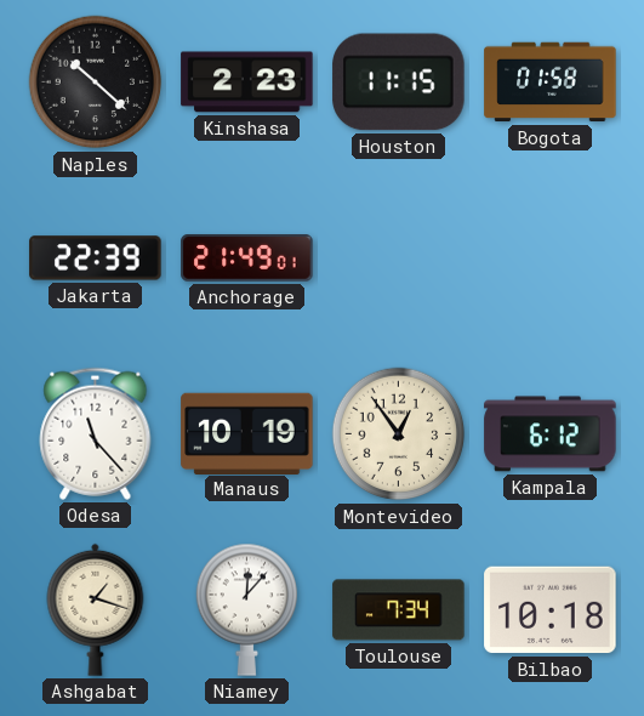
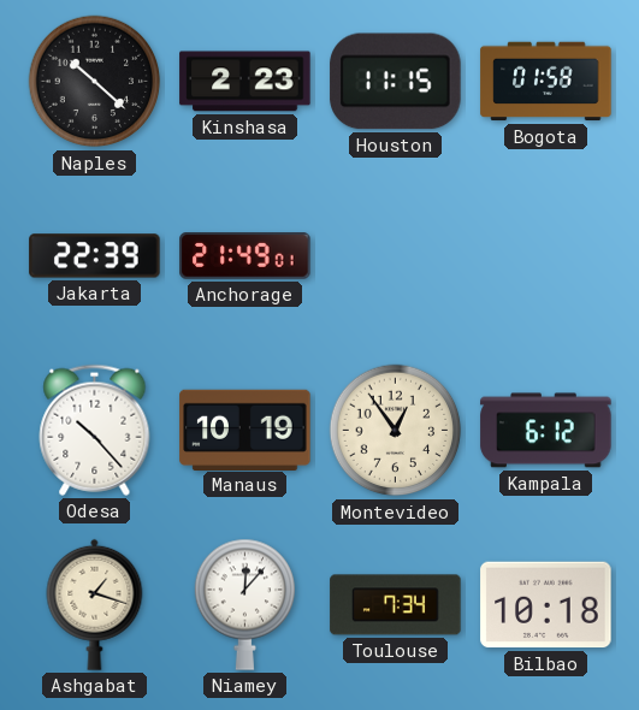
Odesa: 11:23 -> 10:23 (95, 430)
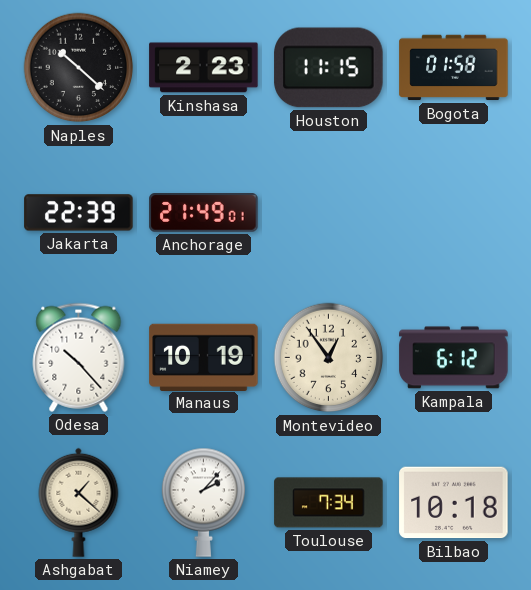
Ashgabat: 1:18 -> 1:22 (79, 502)
Niamey: 12:07 -> 2:07 (203, 502)
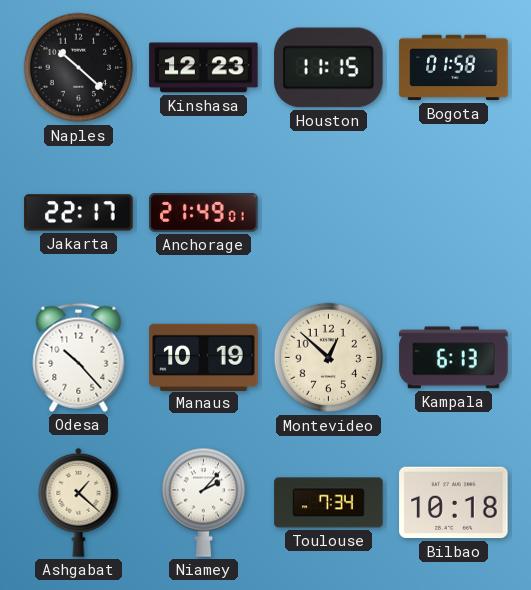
Kinshasa: 2:23 -> 12:23 (204, 68)
Jakarta: 22:39 -> 22:17 (79, 213)
Montevideo: 12:54 -> 12:52 (329, 358)
Kampala: 6:12 -> 6:13 (454, 358)
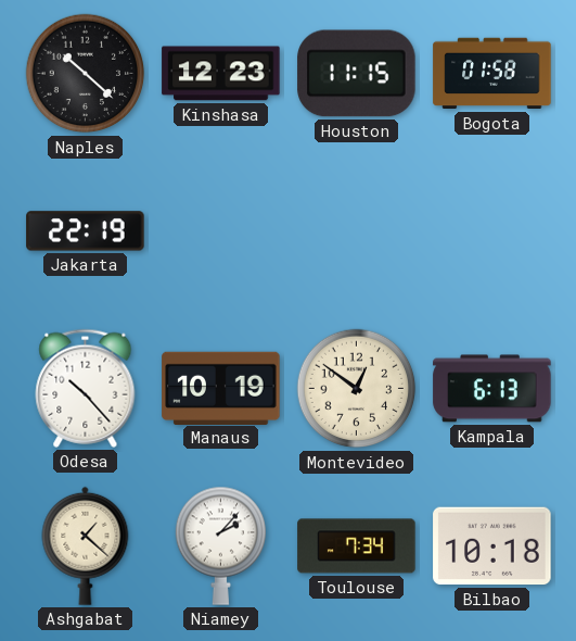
Jakarta: 22:17 -> 22:19 (86, 231)
Anchorage: 21:49 -> none (204, 213)
Montevideo: 12:52 -> 12:51 (357, 389)
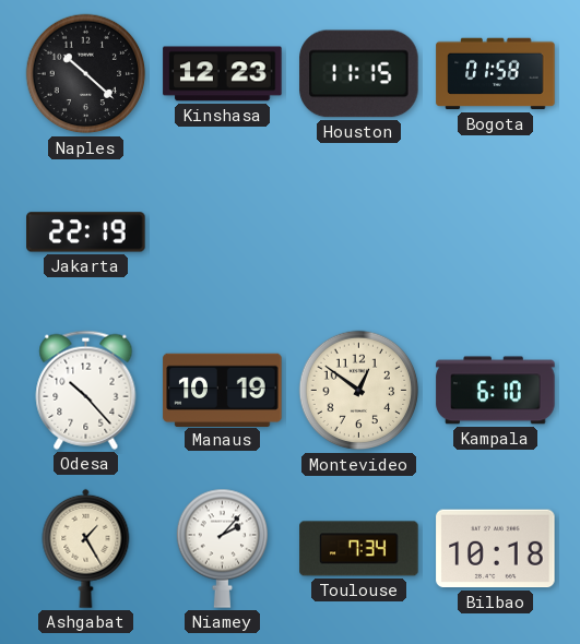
Kampala: 6:13 -> 6:10 (496, 391)
Ashgabat: 1:22 -> 1:25 (86, 548)
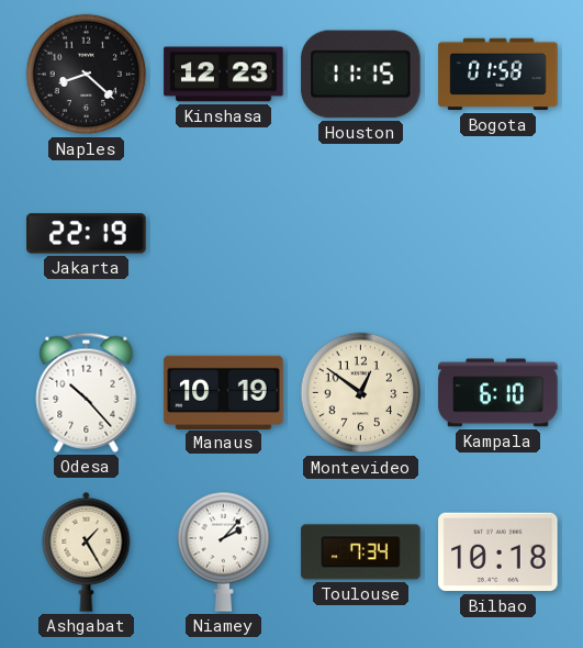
Naples: 10:22 -> 8:22 (87, 75)
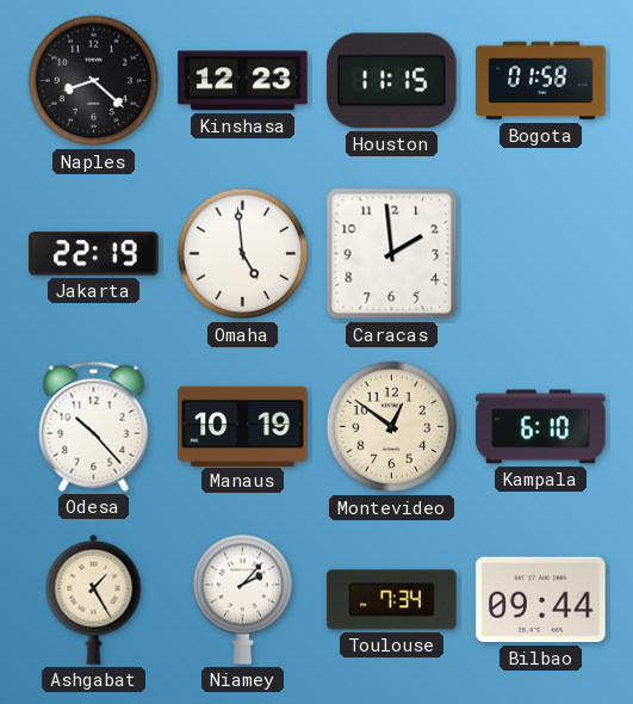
Omaha: none -> 4:59 (243, 254)
Caracas: none -> 1:59 (392, 254)
Bilbao: 10:18 -> 09:44 (541, 600)
